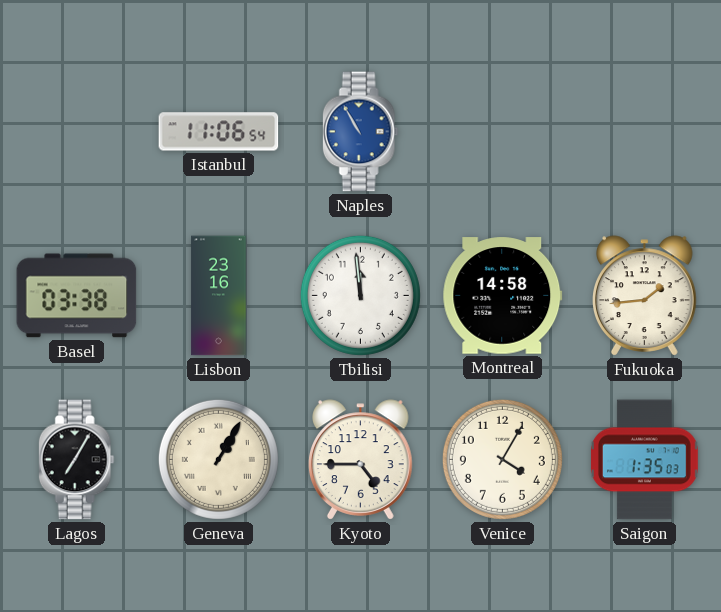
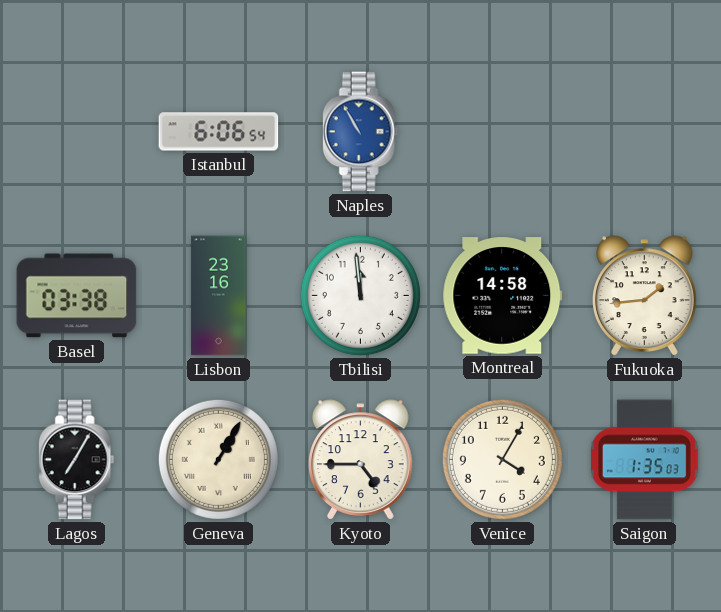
Istanbul: 11:06 -> 6:06 (219, 132)
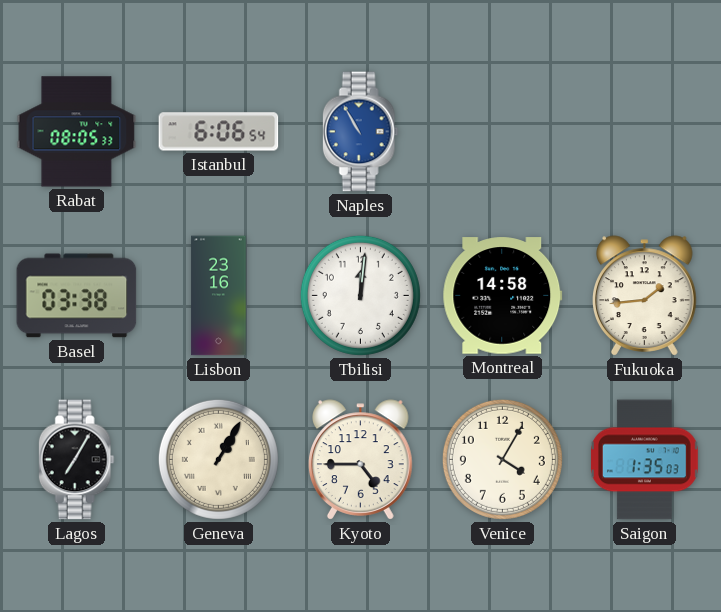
Rabat: none -> 08:05 (77, 132)
Tbilisi: 11:59 -> 12:01 (360, 295)
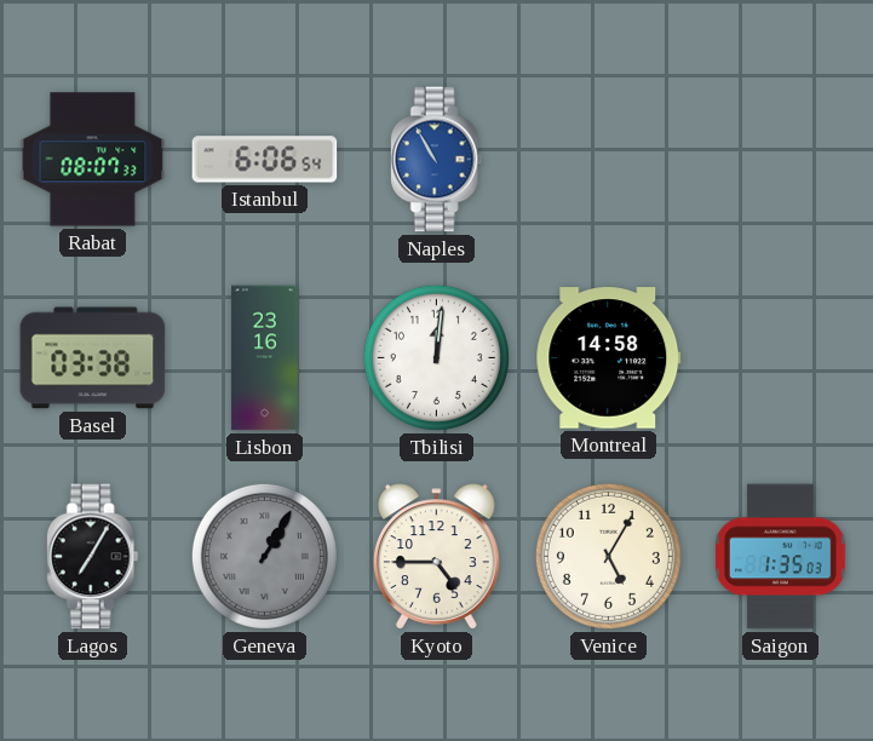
Rabat: 08:05 -> 08:07 (93, 160)
Fukuoka: 1:44 -> none (645, 296)
Geneva dial: cream -> grey (264, 556)
Venice: 4:05 -> 5:05 (608, 556)
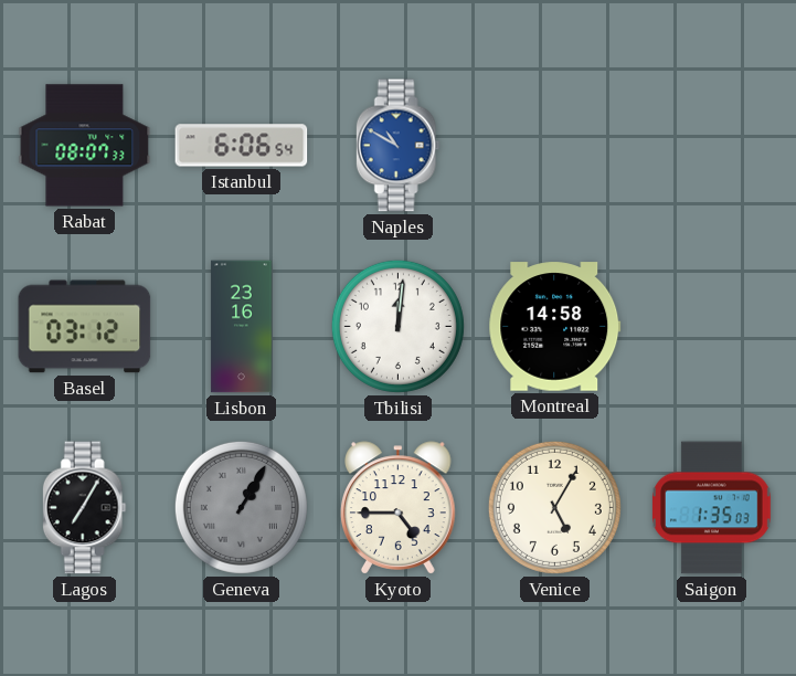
Naples: 10:55 -> 10:50 (397, 146)
Basel: 03:38 -> 03:12 (85, 327)
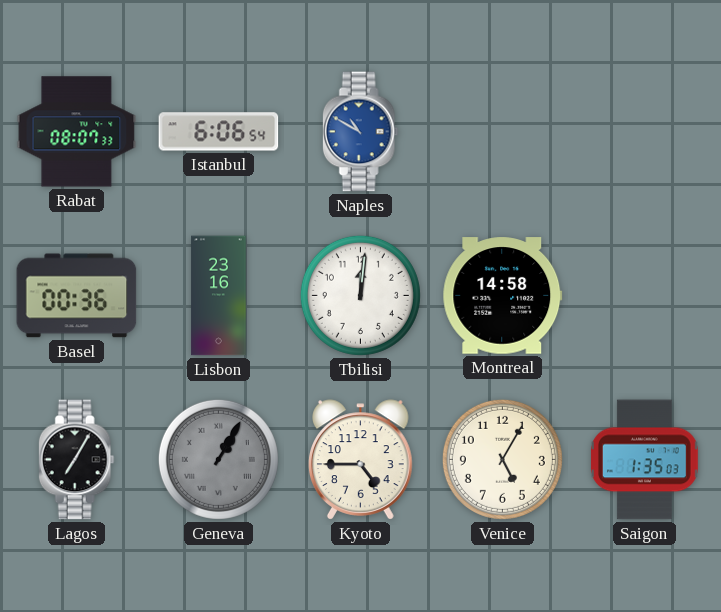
Basel: 03:12 -> 00:36 (77, 296)
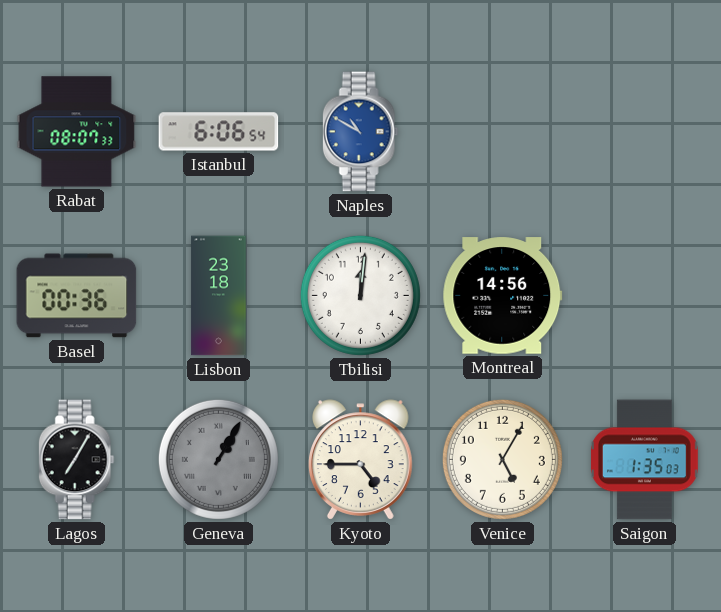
Lisbon: 23:16 -> 23:18 (219, 296)
Montreal: 14:58 -> 14:56 (503, 296)
